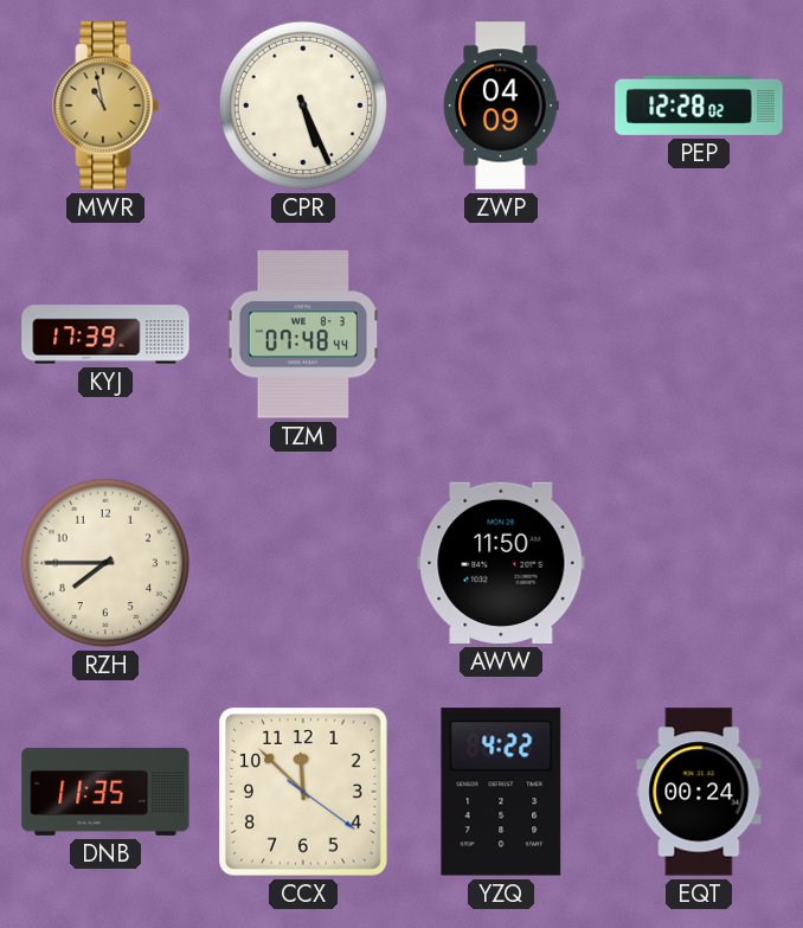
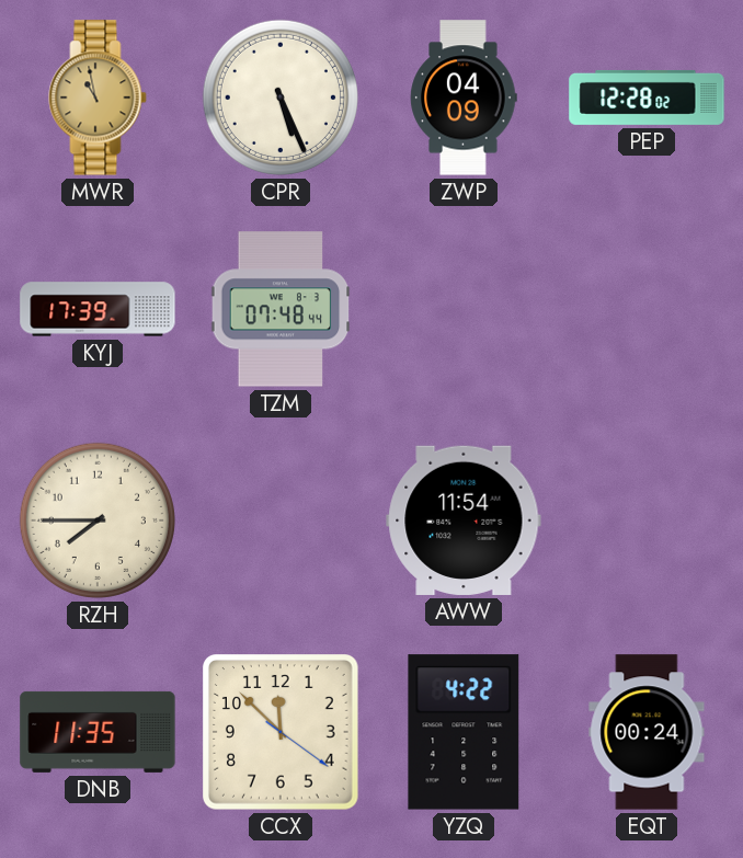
AWW: 11:50 -> 11:54 (464, 520)
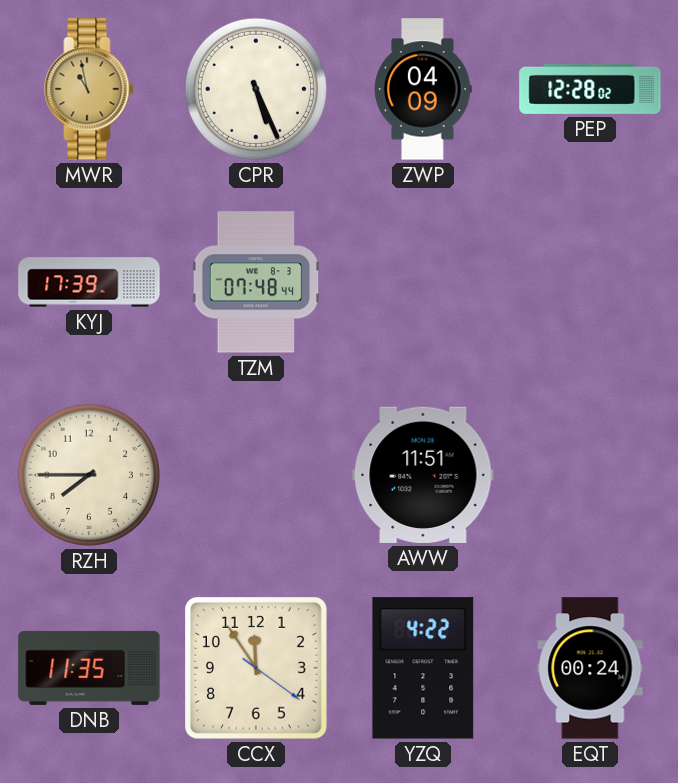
AWW: 11:54 -> 11:51 (423, 475)
CCX: 11:52 -> 11:54 (257, 669)
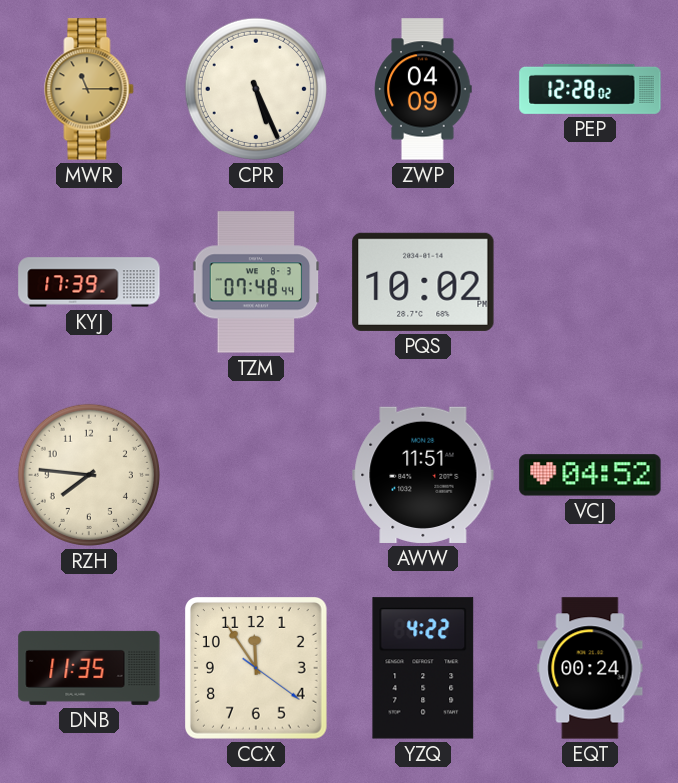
MWR: 10:58 -> 11:15 (89, 89)
PQS: none -> 10:02 (423, 282)
RZH: 7:45 -> 7:46 (89, 475)
VCJ: none -> 04:52 (590, 475)
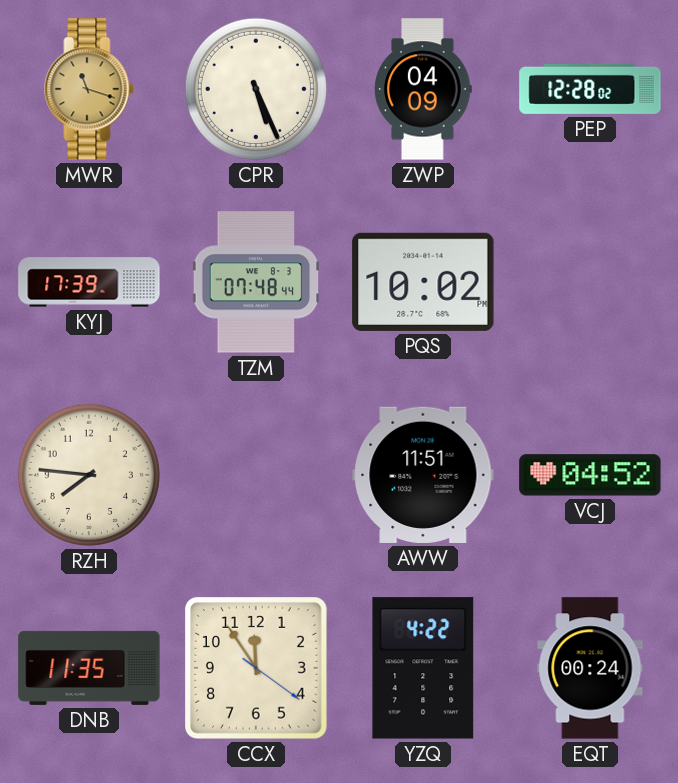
MWR: 11:15 -> 11:18 (89, 89)
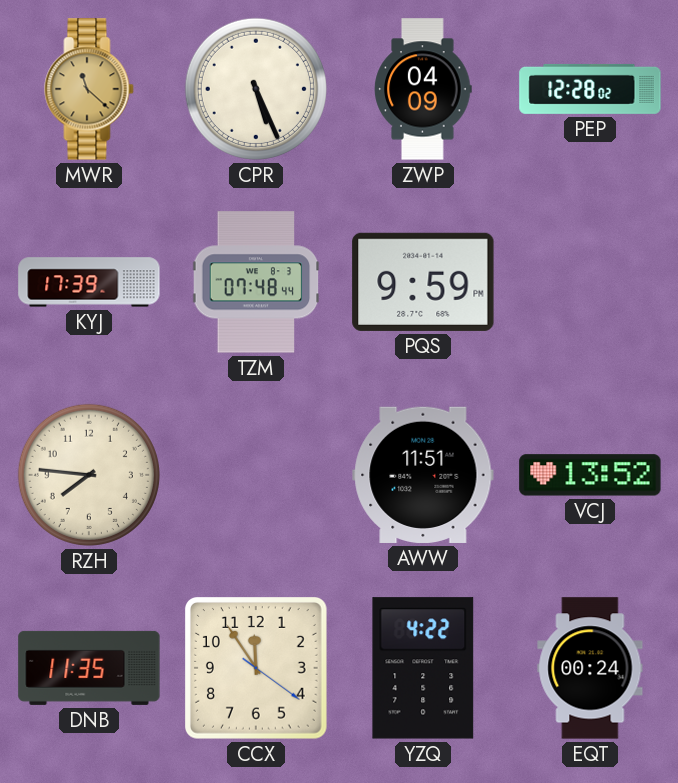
MWR: 11:18 -> 11:22 (89, 89)
PQS: 10:02 -> 9:59 (423, 282)
VCJ: 04:52 -> 13:52 (590, 475)
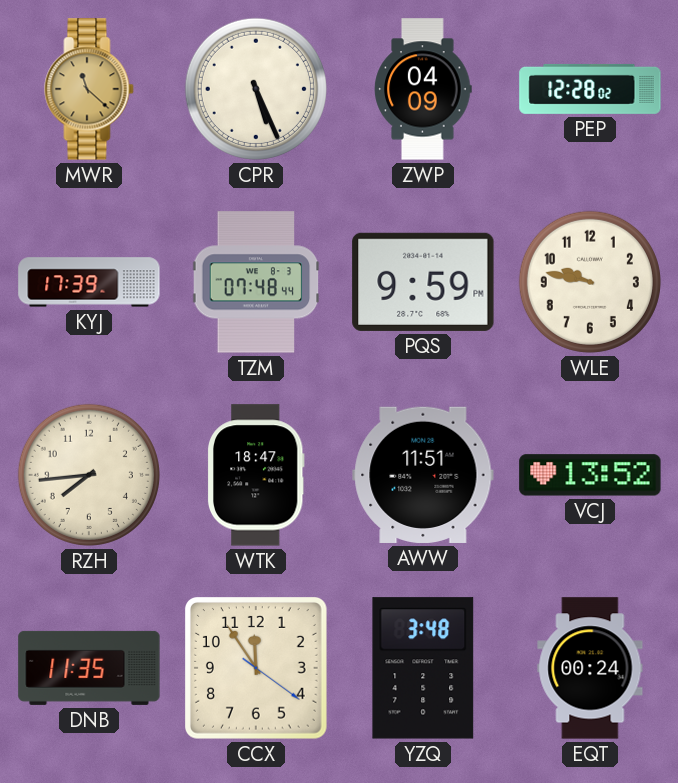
WLE: none -> 9:47 (590, 282)
RZH: 7:46 -> 7:44 (89, 475)
WTK: none -> 18:47 (256, 475)
YZQ: 4:22 -> 3:48 (423, 668)
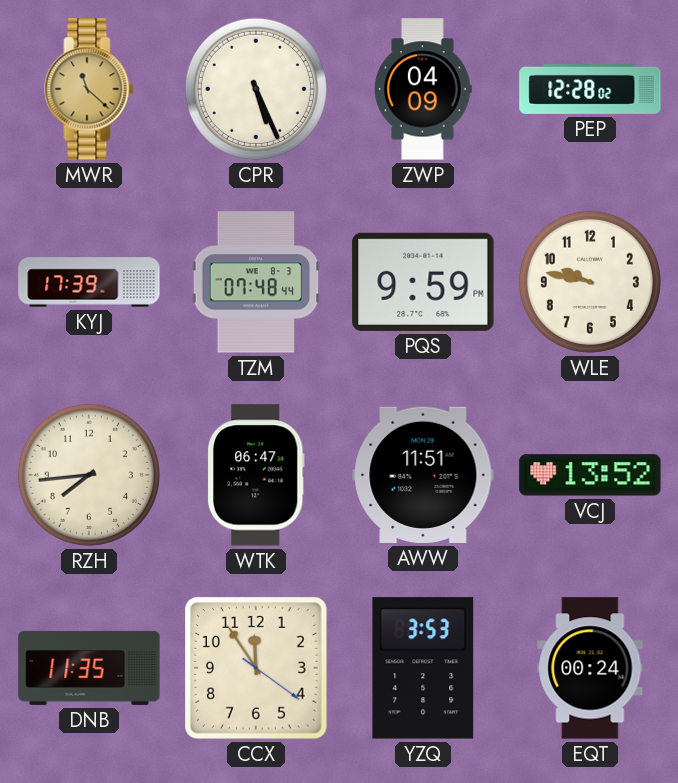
WTK: 18:47 -> 06:47 (256, 475)
YZQ: 3:48 -> 3:53 (423, 668)
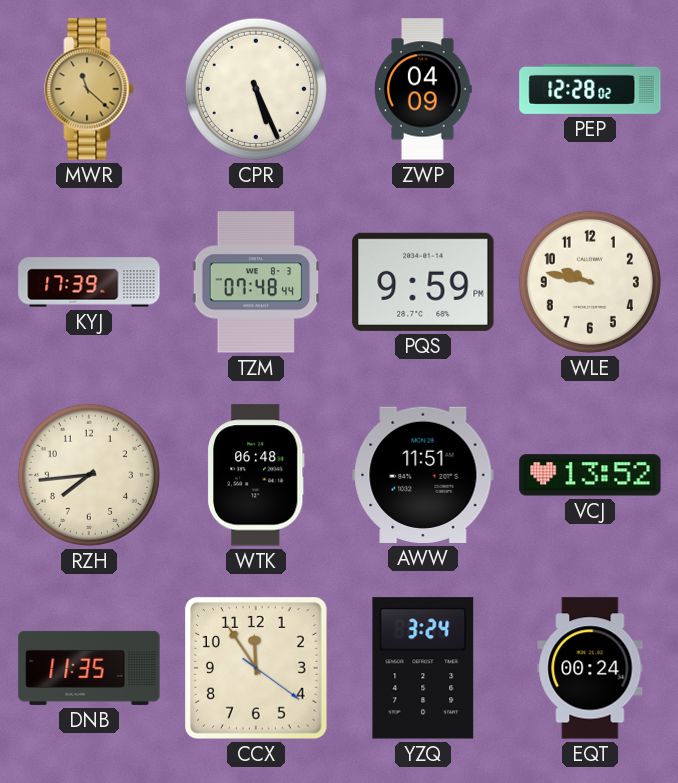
WTK: 06:47 -> 06:48 (256, 475)
YZQ: 3:53 -> 3:24 (423, 668)
